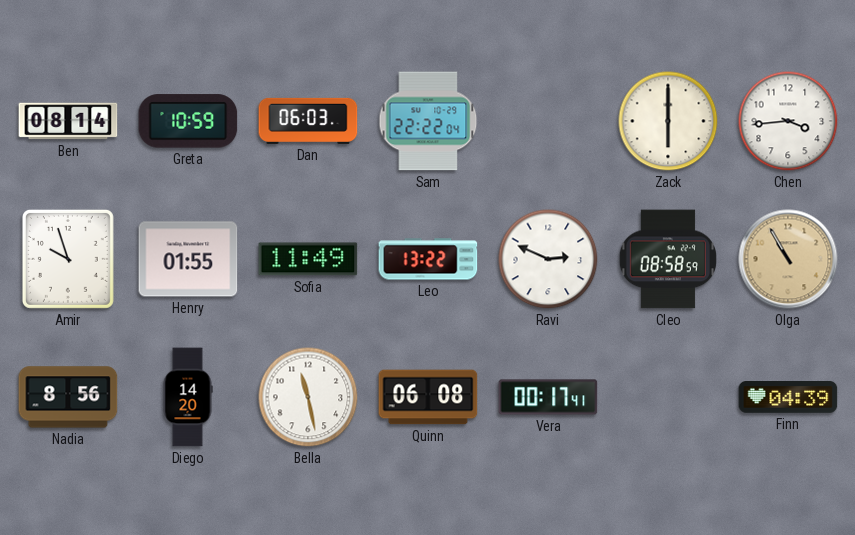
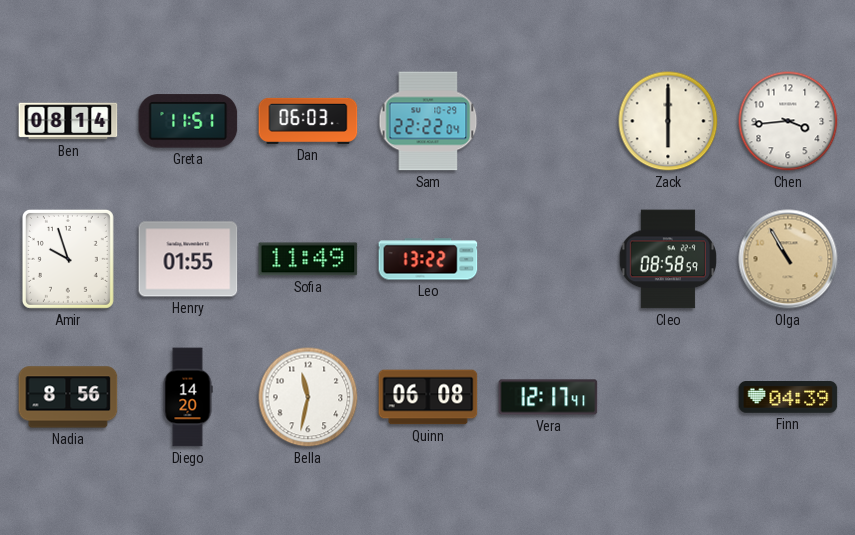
Greta: 10:59 -> 11:51 (188, 121)
Ravi: 2:49 -> none (548, 259)
Bella: 11:28 -> 11:32 (308, 397)
Vera: 00:17 -> 12:17 (548, 397)
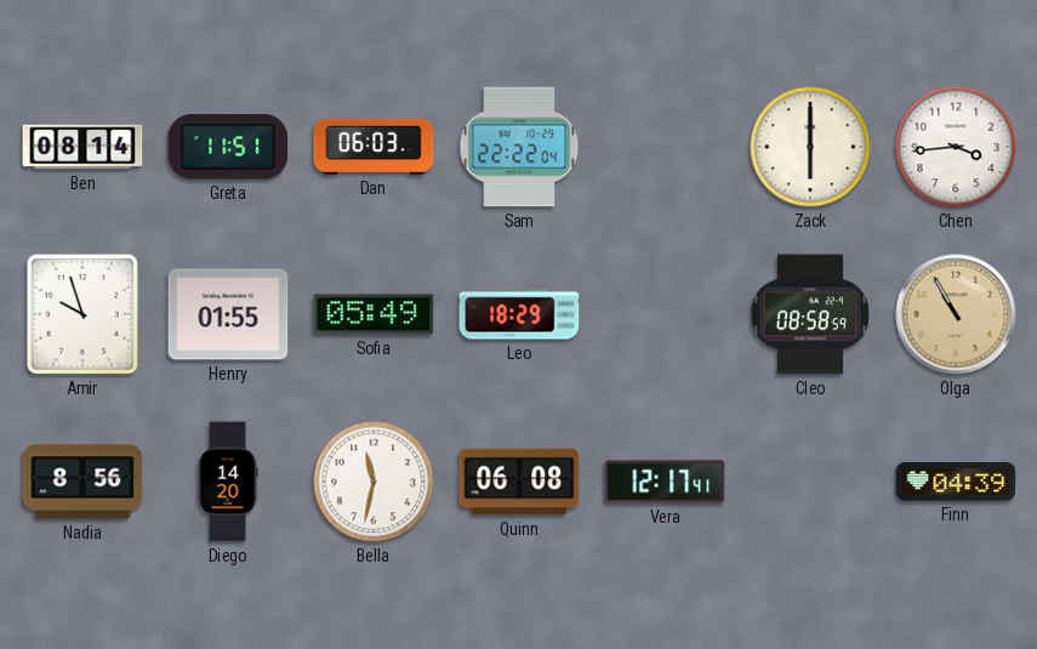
Sofia: 11:49 -> 05:49 (374, 314)
Leo: 13:22 -> 18:29 (519, 314)
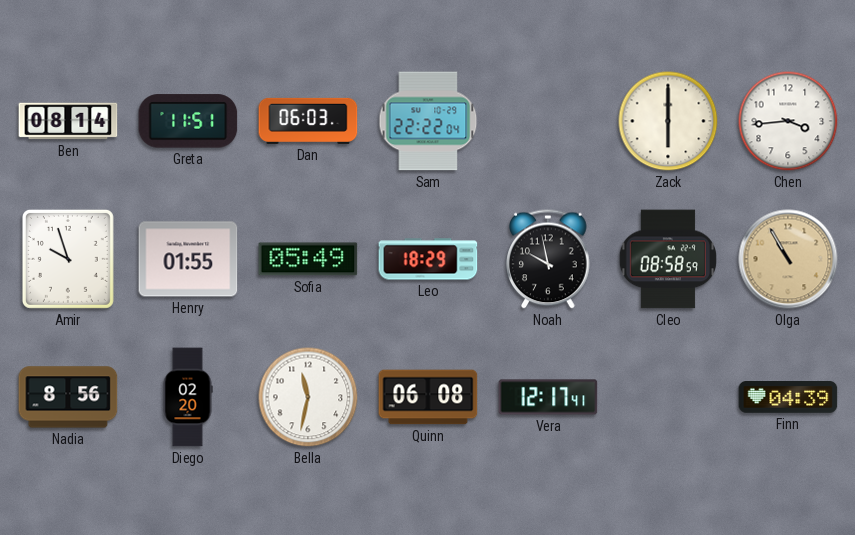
Noah: none -> 9:58 (548, 259)
Diego: 14:20 -> 02:20 (188, 397)
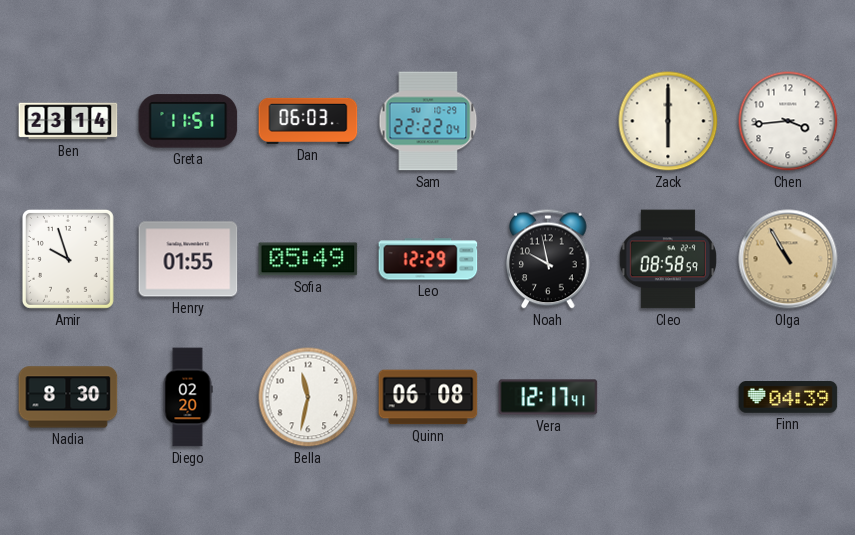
Ben: 08:14 -> 23:14 (68, 121)
Leo: 18:29 -> 12:29 (428, 259)
Nadia: 8:56 -> 8:30 (68, 397)
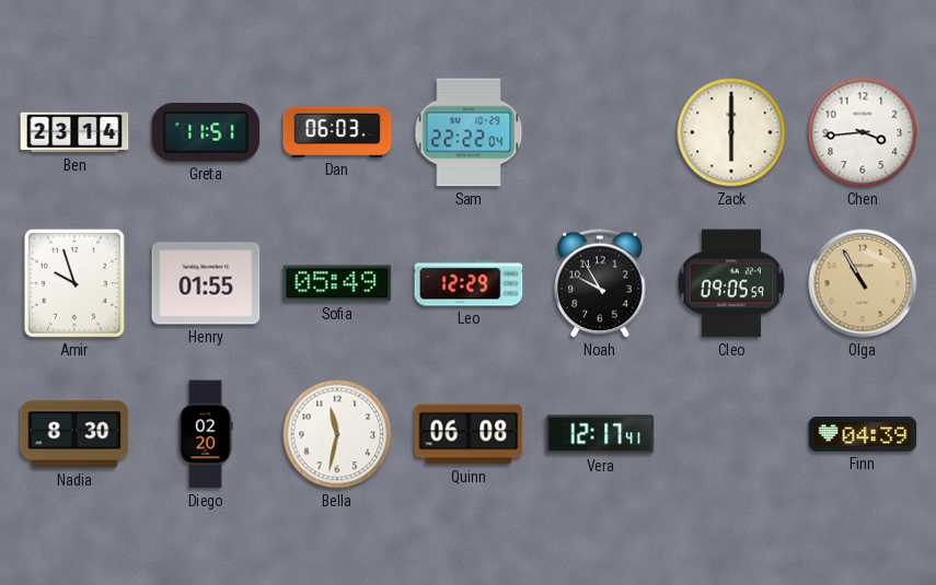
Noah: 9:58 -> 9:55 (600, 283)
Cleo: 08:58 -> 09:05 (731, 283)
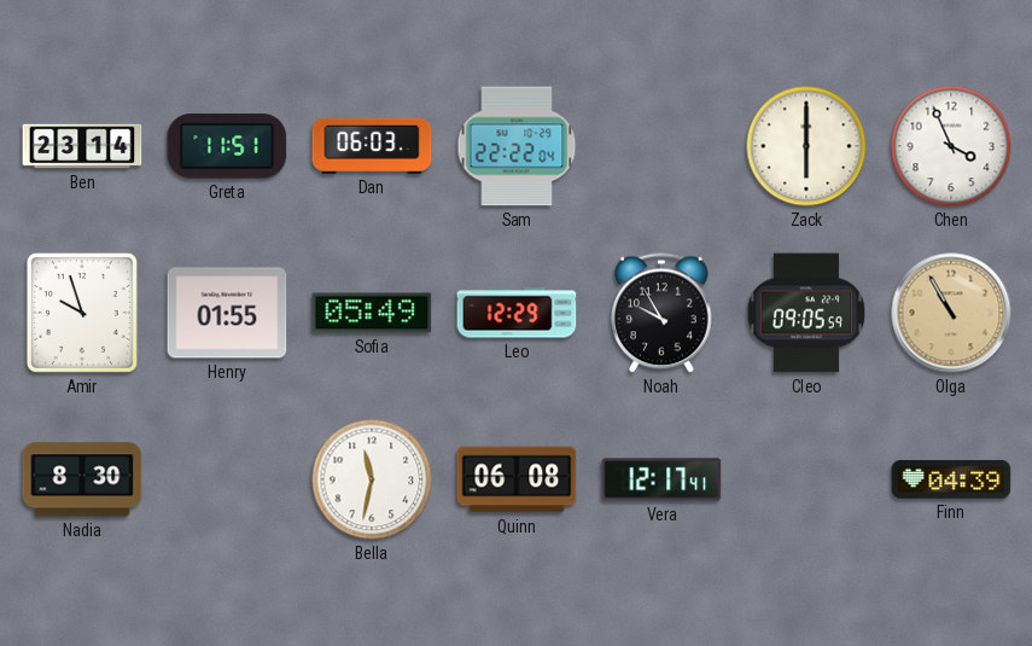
Chen: 3:44 -> 3:56 (951, 146)
Diego: 02:20 -> none (206, 434)
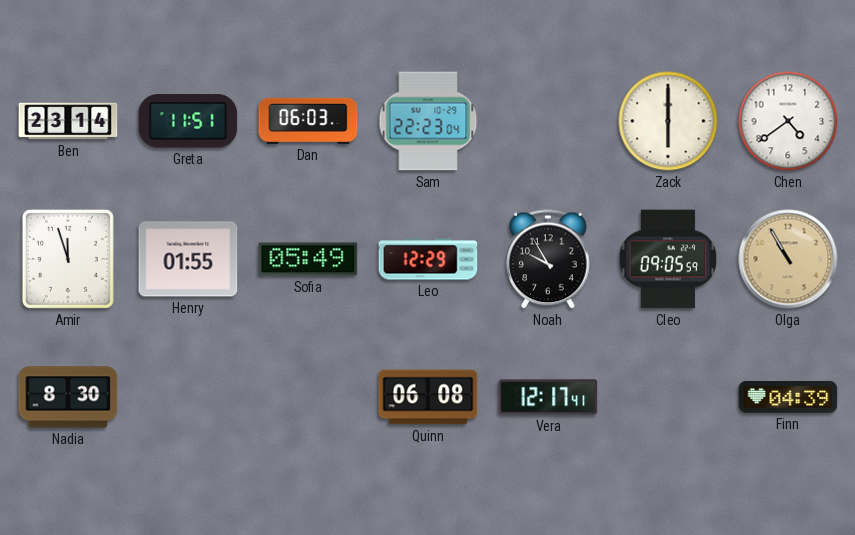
Sam: 22:22 -> 22:23 (428, 121)
Chen: 3:56 -> 4:39 (788, 121)
Amir: 9:57 -> 11:57 (68, 259)
Bella: 11:32 -> none (372, 479)
